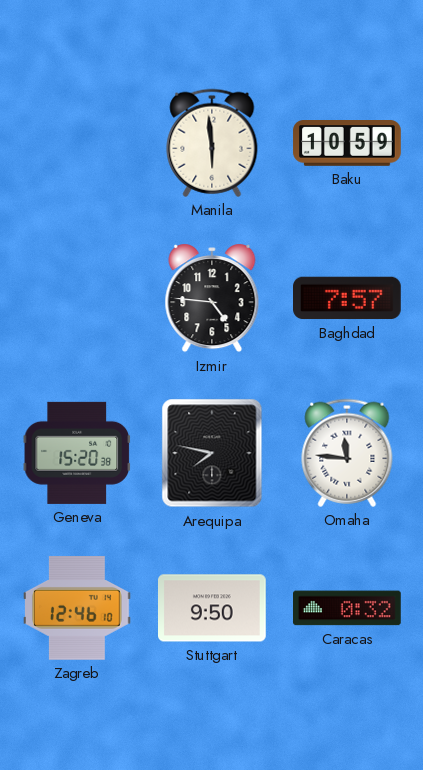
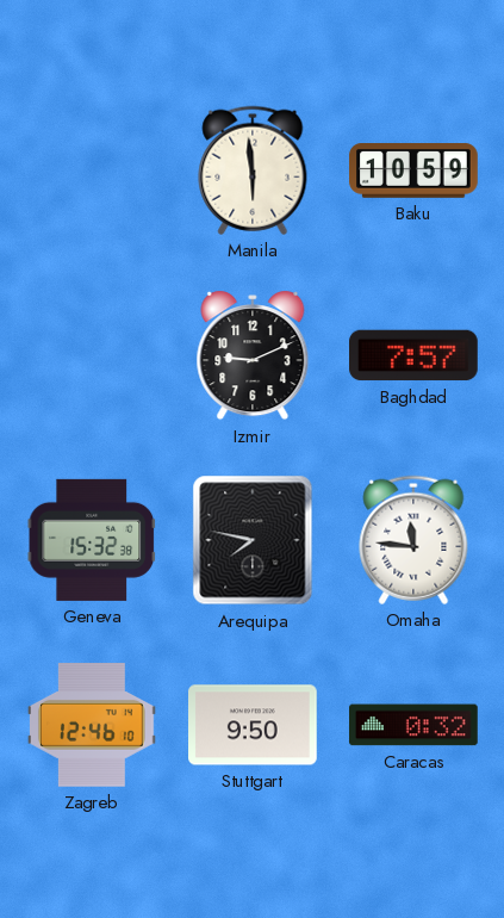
Izmir: 4:46 -> 9:11 (253, 355)
Geneva: 15:20 -> 15:32 (91, 540)
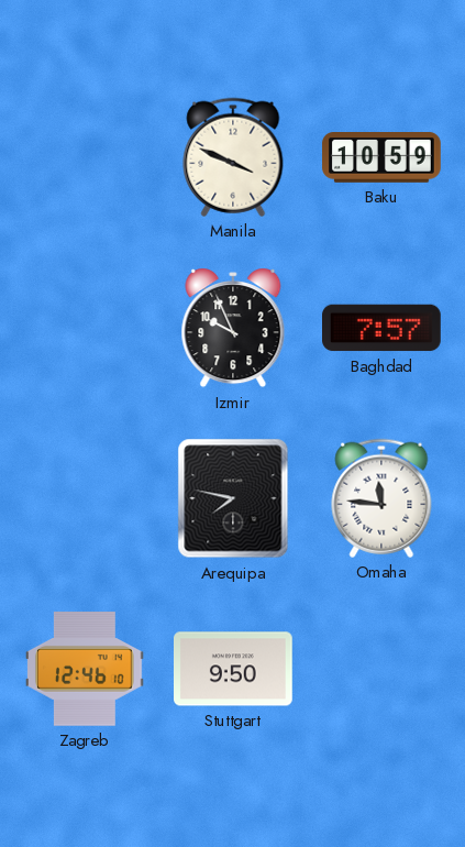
Manila: 5:59 -> 3:49 (233, 157)
Izmir: 9:11 -> 9:56 (233, 328)
Geneva: 15:32 -> none (91, 540)
Caracas: 0:32 -> none (415, 725)
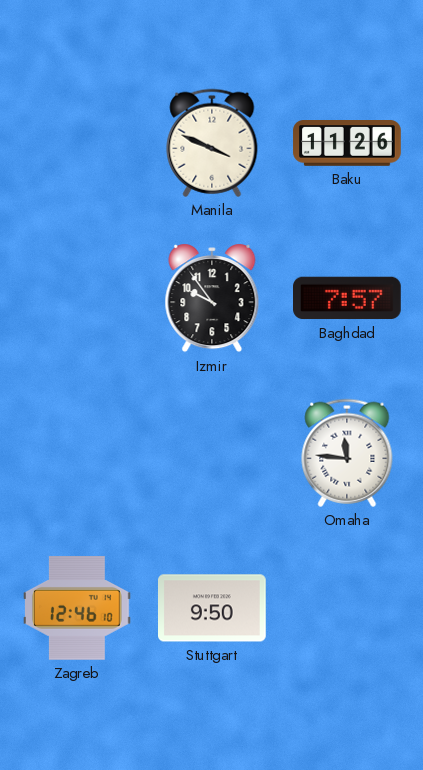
Baku: 10:59 -> 11:26 (347, 144)
Izmir: 9:56 -> 9:54 (212, 298)
Arequipa: 7:47 -> none (233, 498)
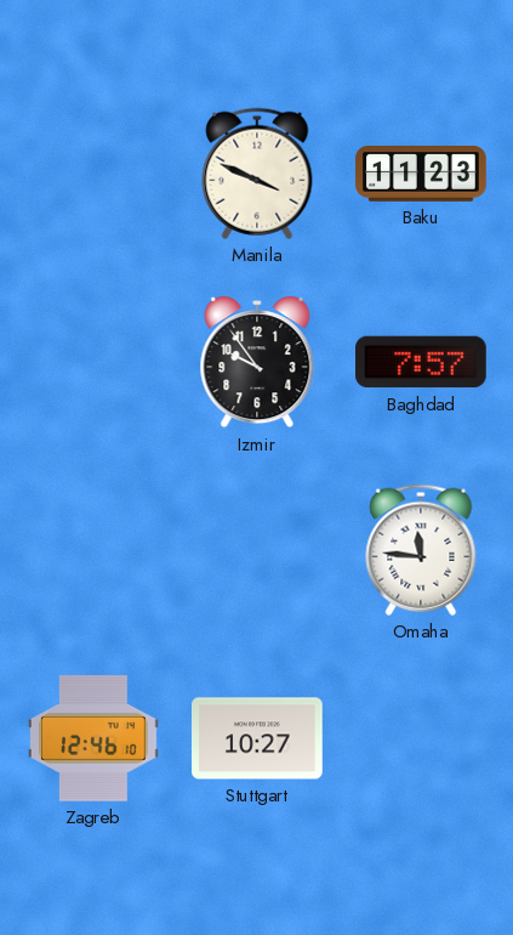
Baku: 11:26 -> 11:23 (421, 175)
Stuttgart: 9:50 -> 10:27 (258, 738)
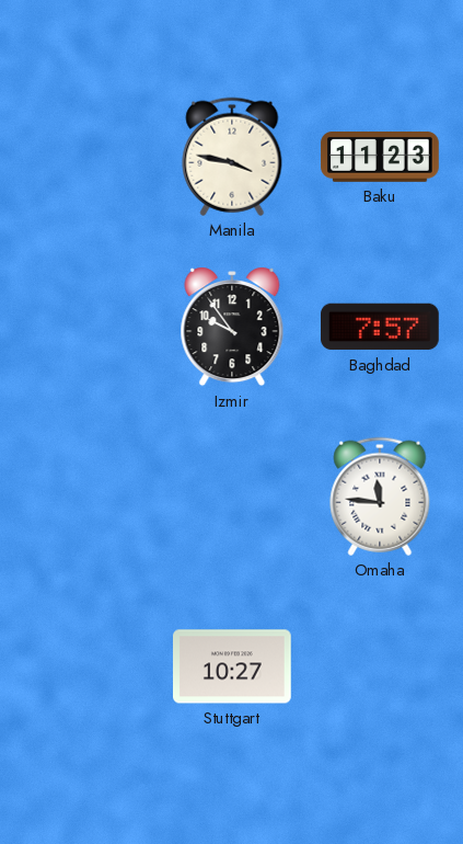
Manila: 3:49 -> 3:47 (232, 157)
Zagreb: 12:46 -> none (95, 738)
